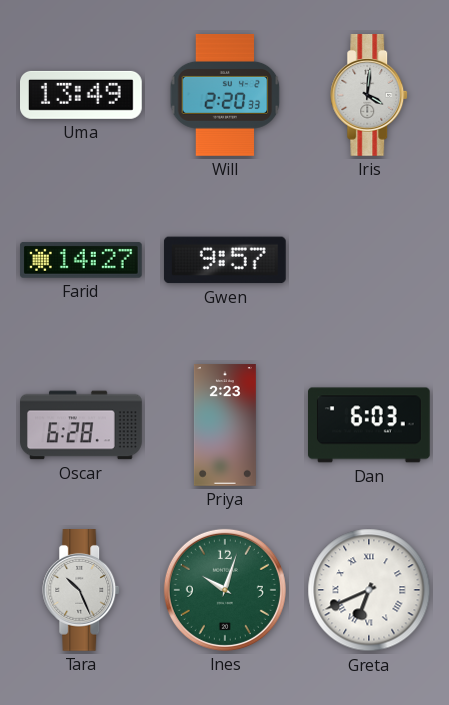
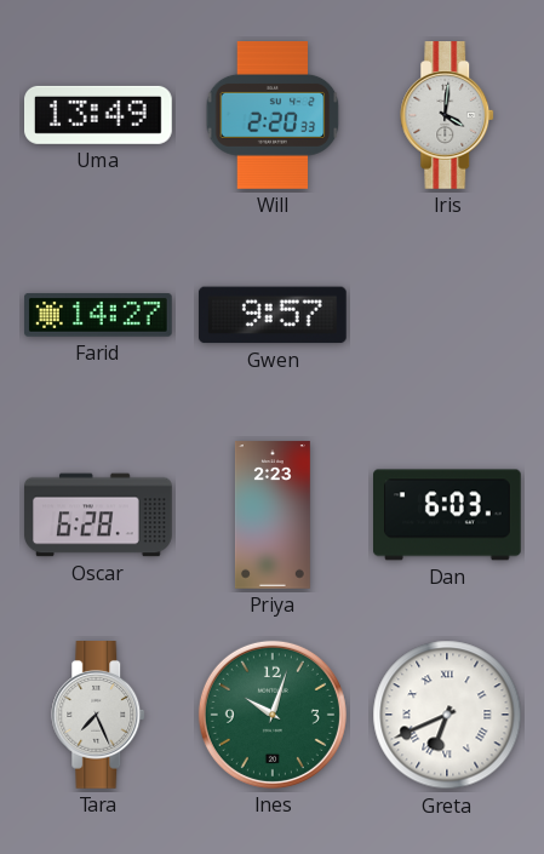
Tara: 10:26 -> 7:26 (99, 716)
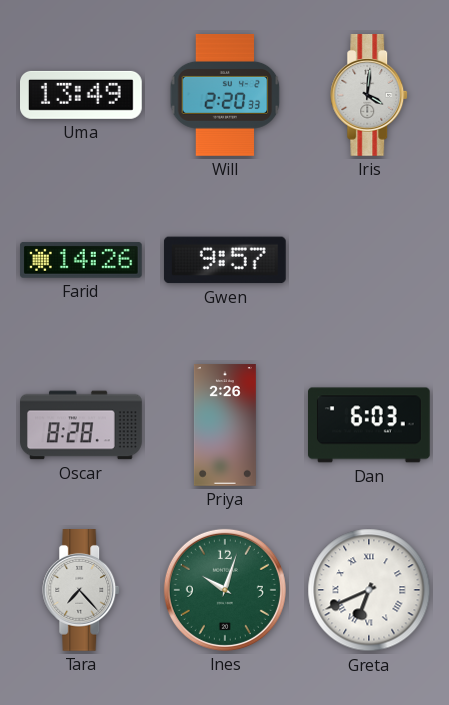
Farid: 14:27 -> 14:26 (82, 261)
Oscar: 6:28 -> 8:28 (81, 425)
Priya: 2:23 -> 2:26 (225, 425)
Tara: 7:26 -> 7:23 (82, 591)
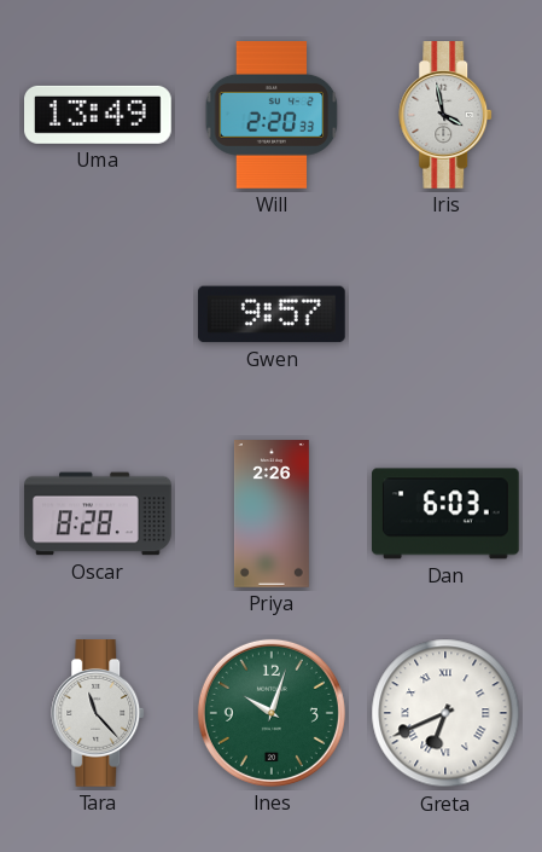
Iris: 4:01 -> 3:58 (447, 116)
Farid: 14:26 -> none (82, 261)
Tara: 7:23 -> 11:23 (99, 714)
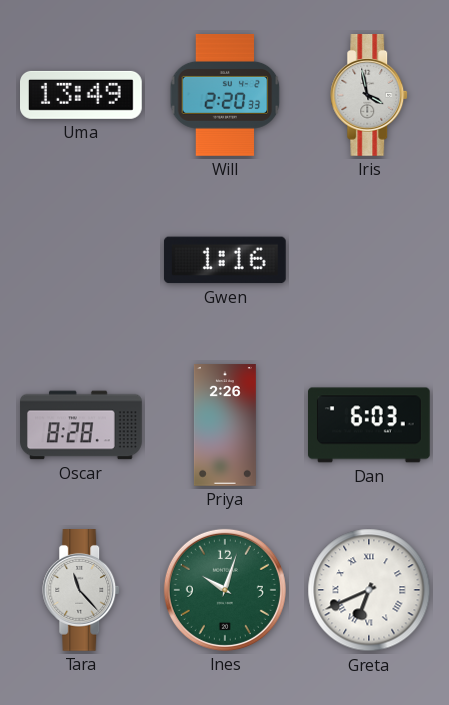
Gwen: 9:57 -> 1:16 (225, 260)
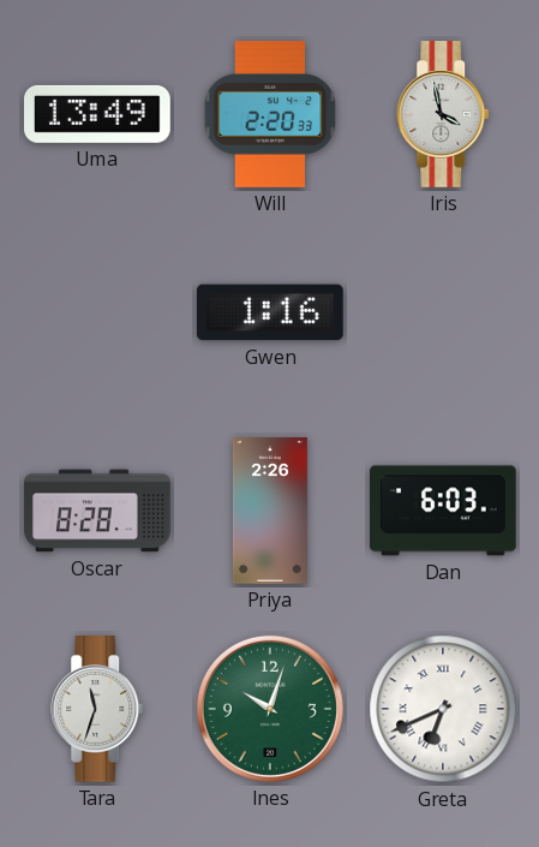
Tara: 11:23 -> 11:33 (98, 710)
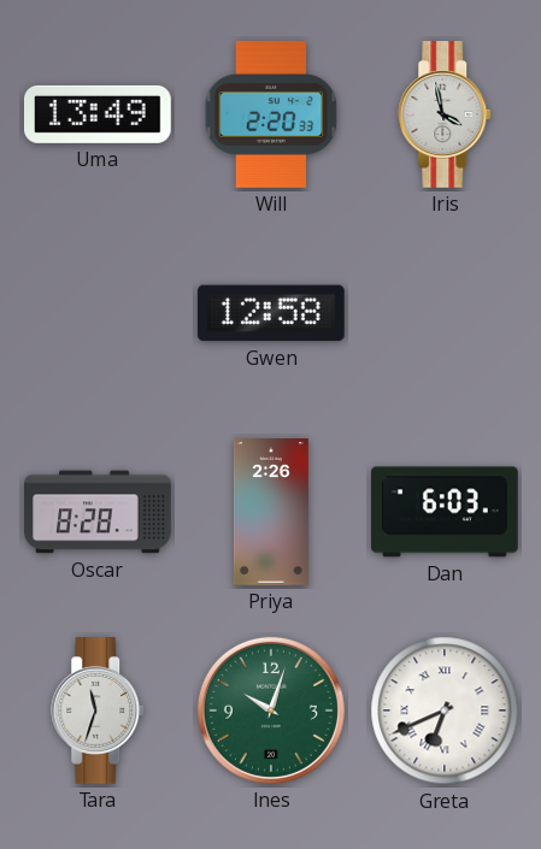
Gwen: 1:16 -> 12:58 (271, 313)
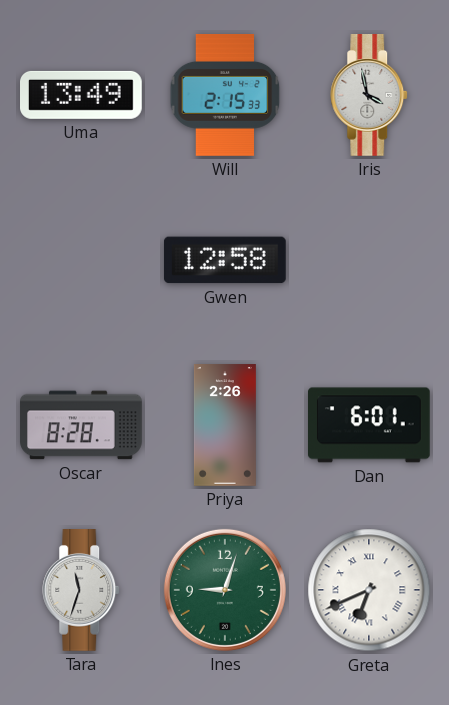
Will: 2:20 -> 2:15 (225, 96)
Dan: 6:03 -> 6:01 (370, 425)
Ines: 10:03 -> 9:03 (225, 590)
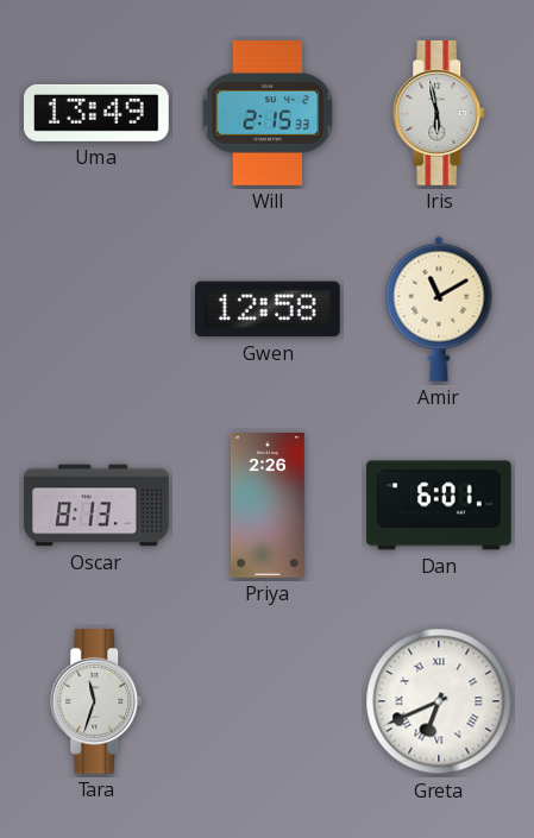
Iris: 3:58 -> 5:58 (440, 114)
Amir: none -> 11:10 (439, 309)
Oscar: 8:28 -> 8:13 (96, 505)
Ines: 9:03 -> none (225, 590)
